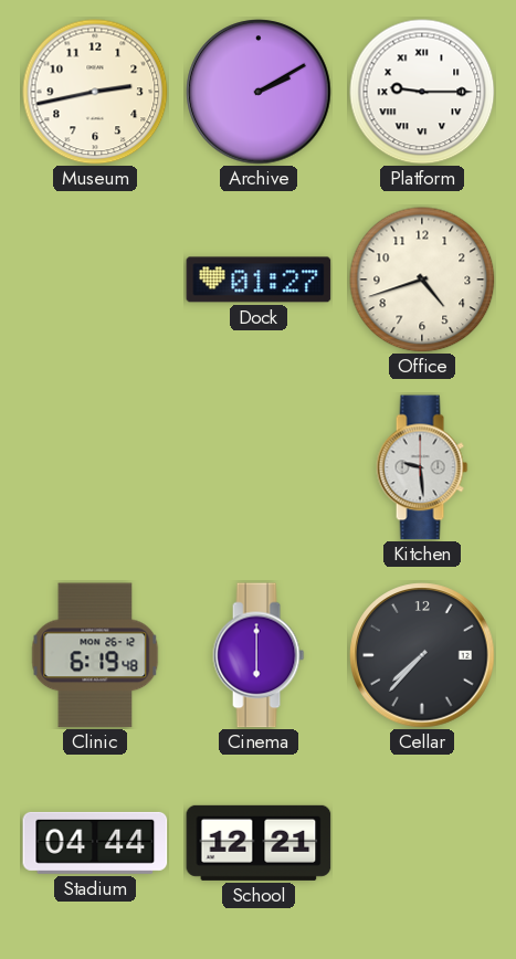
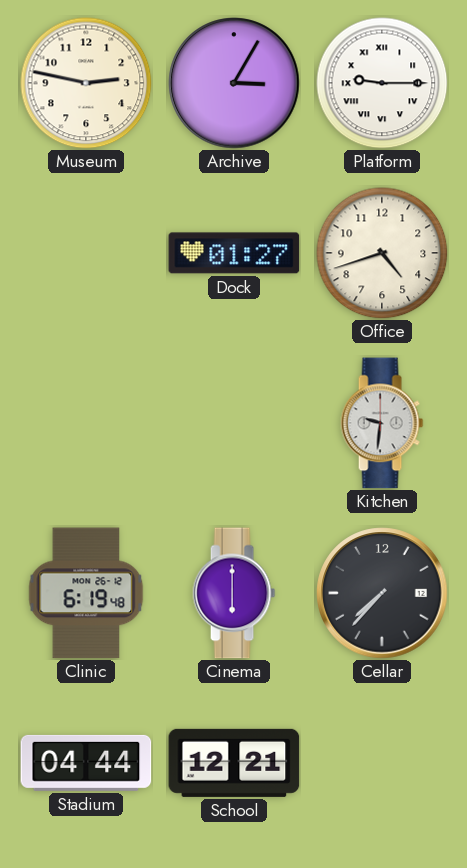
Museum: 2:43 -> 2:47 (86, 83)
Archive: 2:10 -> 3:05 (234, 83)
Kitchen: 9:29 -> 9:31 (382, 423)
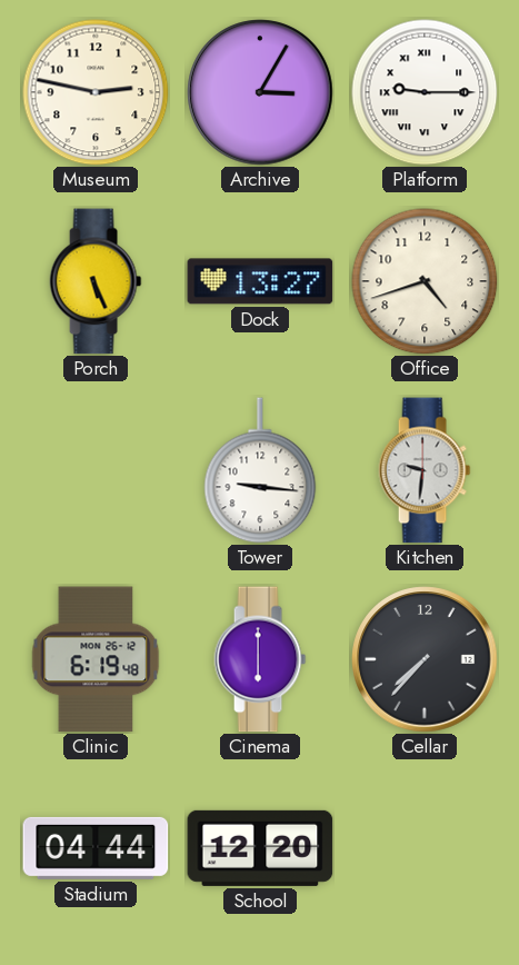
Porch: none -> 5:26 (96, 281)
Dock: 01:27 -> 13:27 (260, 281)
Tower: none -> 9:16 (260, 470)
School: 12:21 -> 12:20 (260, 848)
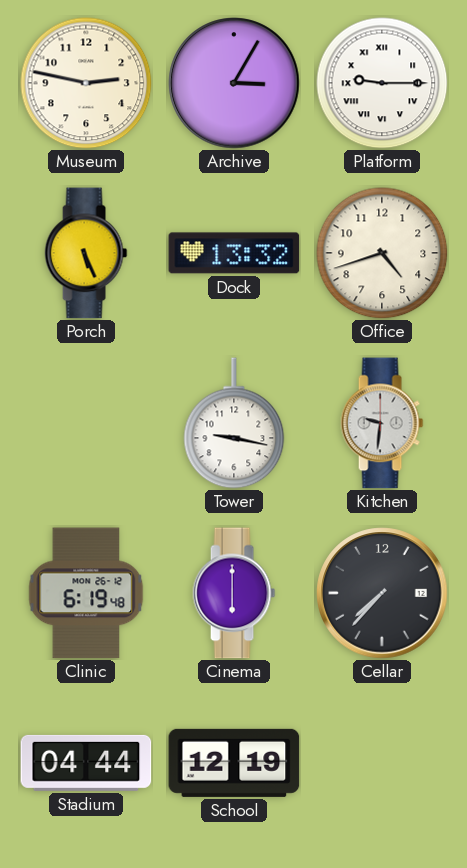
Dock: 13:27 -> 13:32 (234, 253)
Tower: 9:16 -> 9:17 (234, 423)
School: 12:20 -> 12:19 (234, 763)
